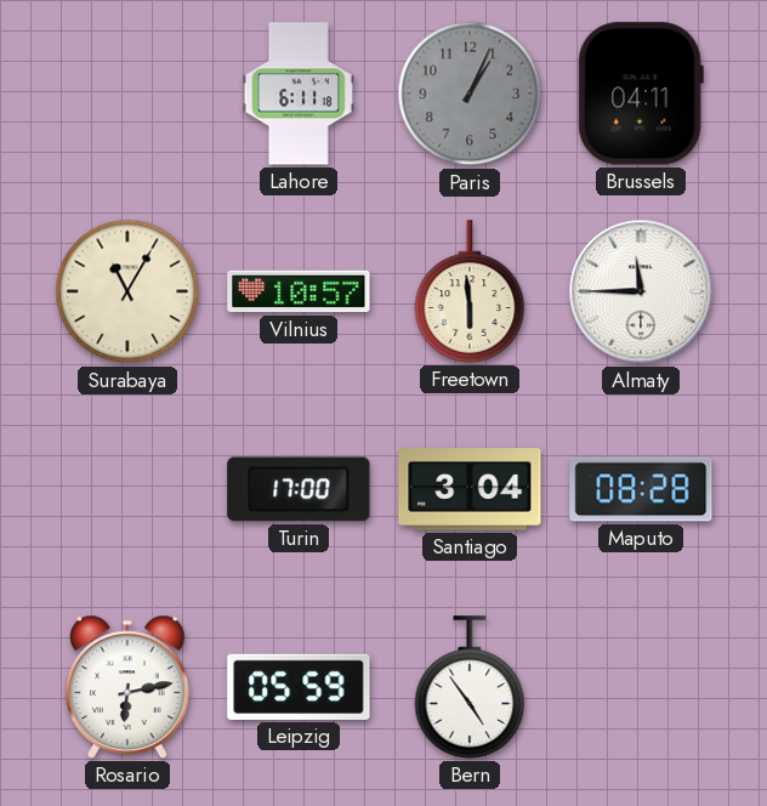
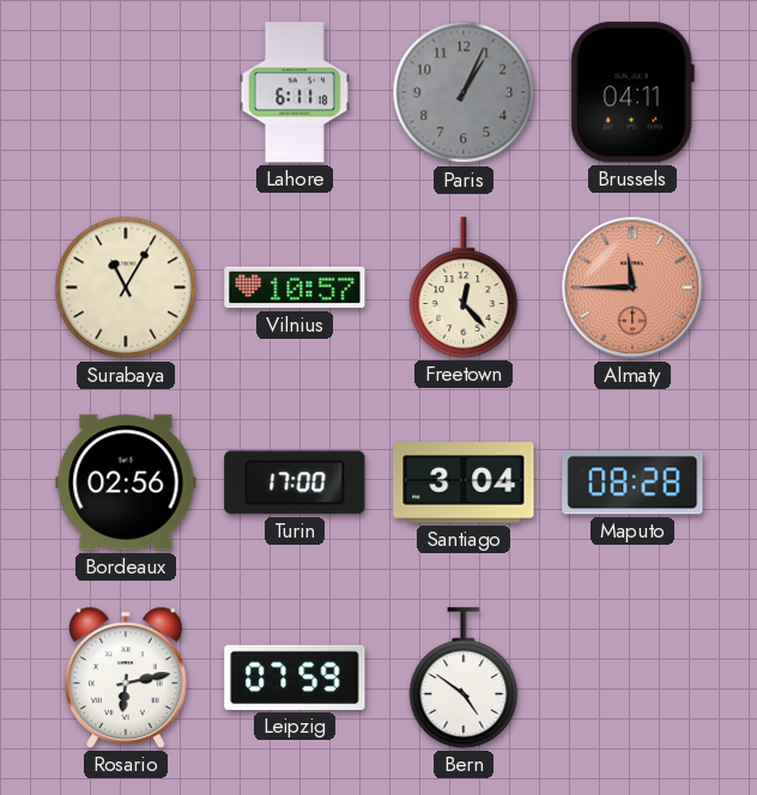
Freetown: 5:59 -> 12:23 (464, 287)
Almaty dial: white -> salmon (632, 287)
Bordeaux: none -> 02:56 (126, 483)
Leipzig: 05:59 -> 07:59 (295, 678)
Bern: 4:54 -> 4:51 (464, 678)
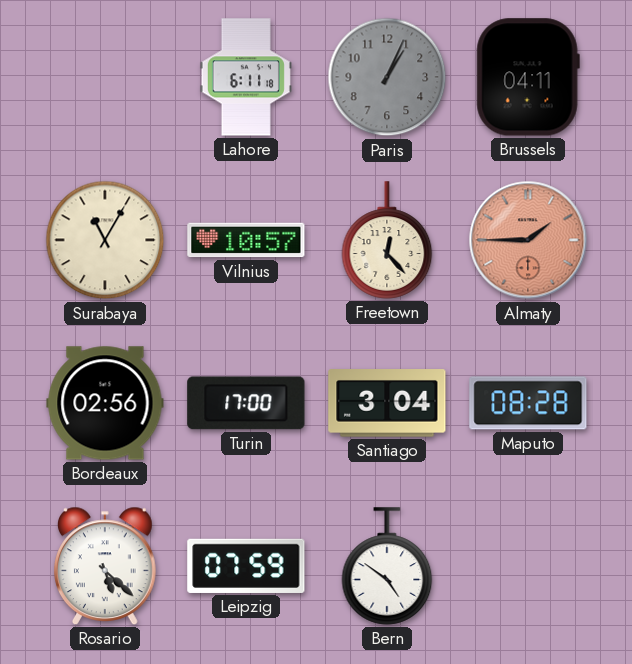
Almaty: 11:45 -> 1:45 (528, 240)
Rosario: 6:13 -> 5:22 (106, 566)
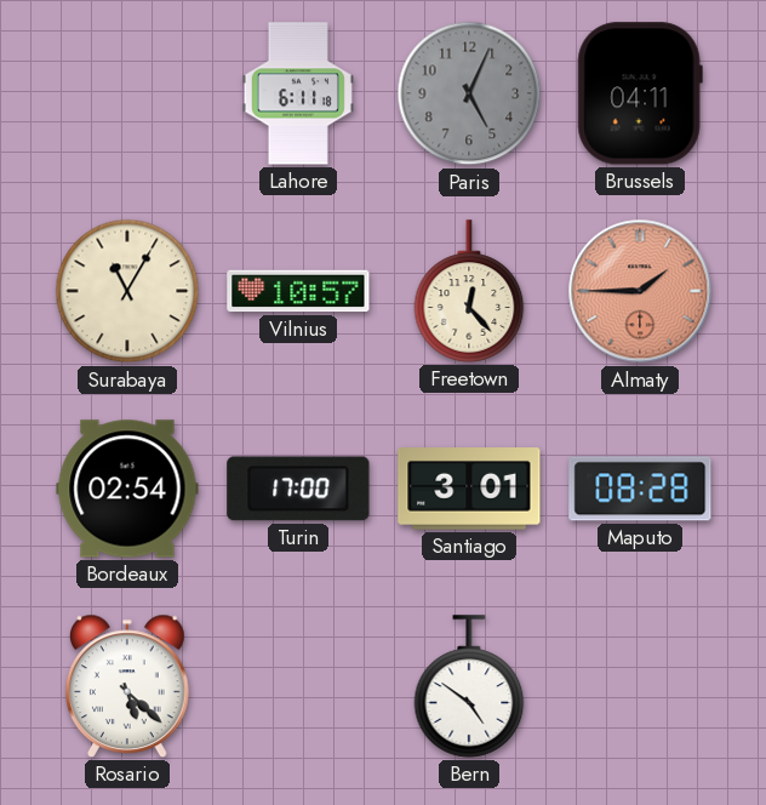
Paris: 1:04 -> 5:04 (469, 93)
Bordeaux: 02:56 -> 02:54 (127, 489)
Santiago: 3:04 -> 3:01 (469, 489)
Leipzig: 07:59 -> none (246, 566)
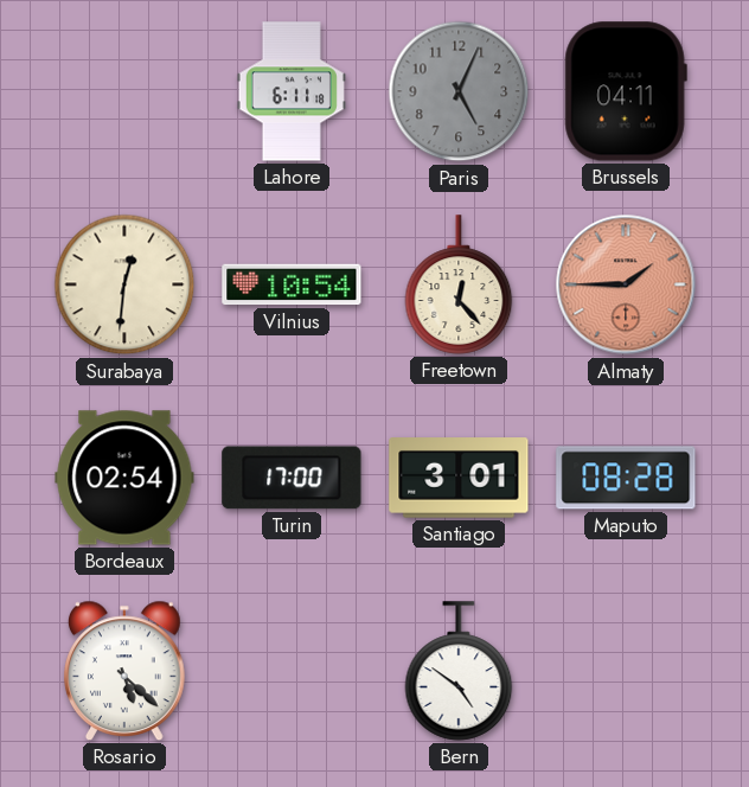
Surabaya: 11:05 -> 12:31 (124, 284)
Vilnius: 10:57 -> 10:54 (292, 284)
